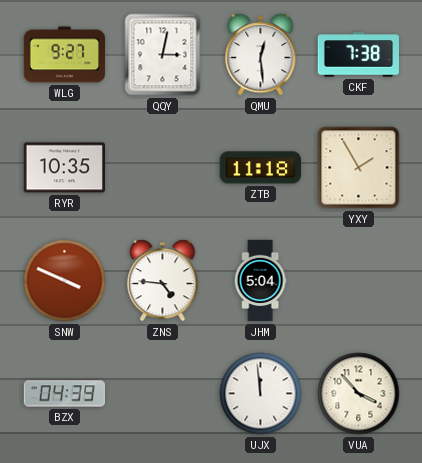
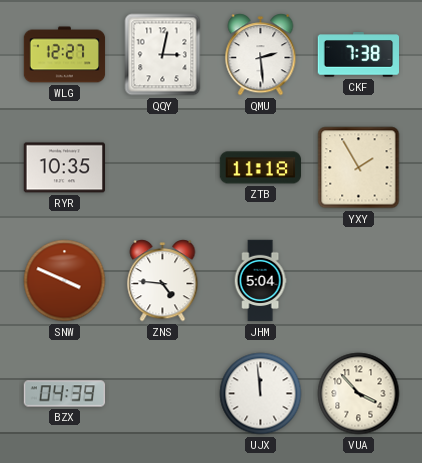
WLG: 9:27 -> 12:27 (65, 55)
QMU: 12:29 -> 2:29 (261, 55)
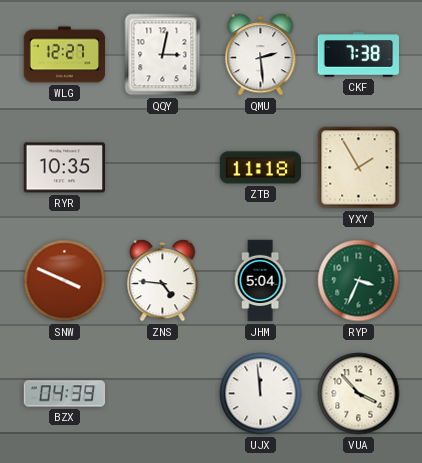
RYP: none -> 3:34 (359, 281)
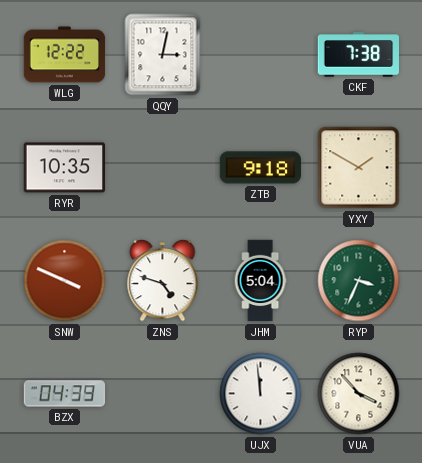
WLG: 12:27 -> 12:22 (65, 55)
QMU: 2:29 -> none (261, 55)
ZTB: 11:18 -> 9:18 (260, 168)
YXY: 1:55 -> 1:50 (359, 168)
ZNS: 4:46 -> 4:48 (163, 281)
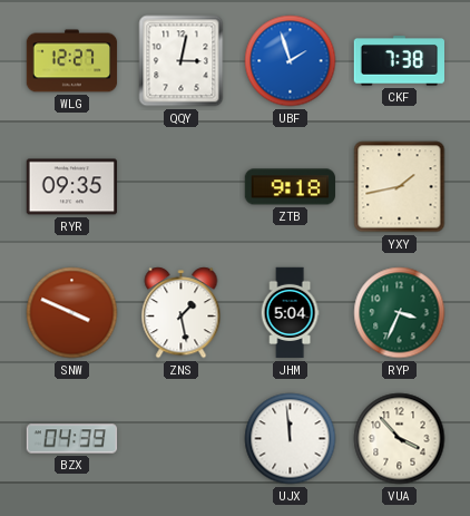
WLG: 12:22 -> 12:27 (72, 61)
UBF: none -> 1:57 (291, 61)
RYR: 10:35 -> 09:35 (71, 187)
YXY: 1:50 -> 1:43 (400, 187)
ZNS: 4:48 -> 1:28 (182, 313)
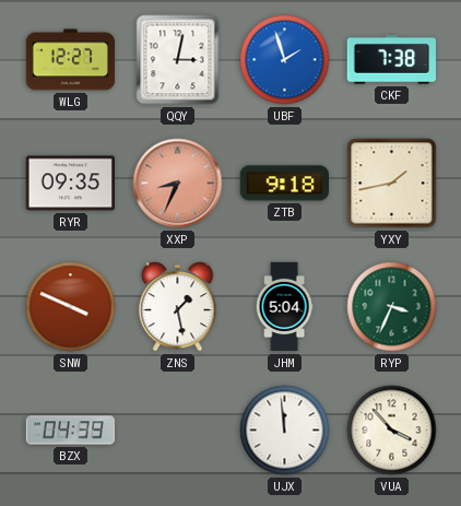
XXP: none -> 8:34 (178, 184)
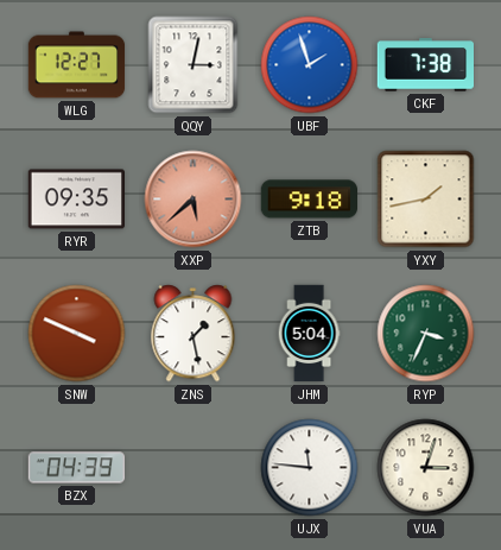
XXP: 8:34 -> 5:38 (194, 200)
UJX: 11:59 -> 11:46 (310, 468)
VUA: 3:53 -> 3:03 (426, 468)
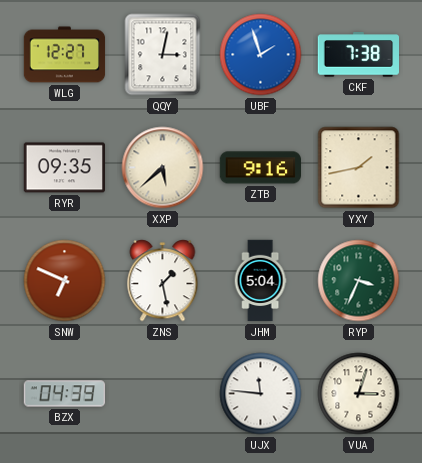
XXP dial: salmon -> cream (163, 168)
ZTB: 9:18 -> 9:16 (260, 168)
SNW: 3:49 -> 6:49 (65, 281)
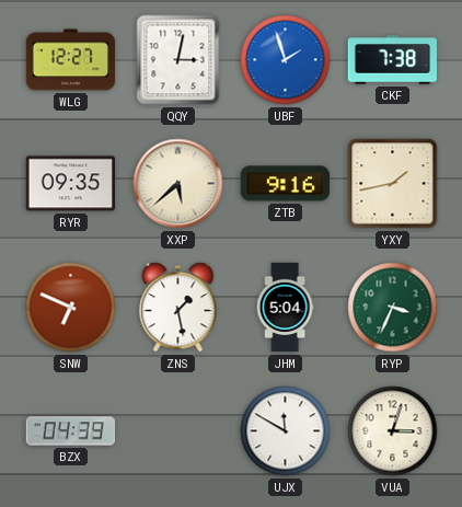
UJX: 11:46 -> 11:50 (286, 431)
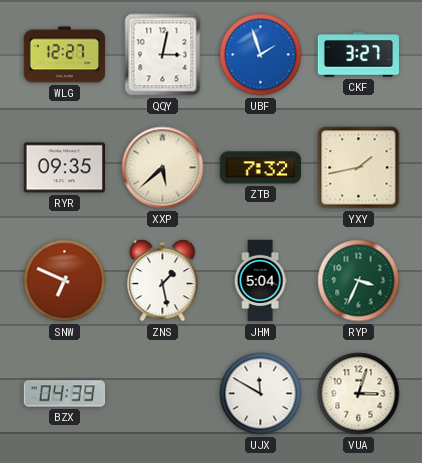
CKF: 7:38 -> 3:27 (358, 55)
ZTB: 9:16 -> 7:32 (260, 168)
